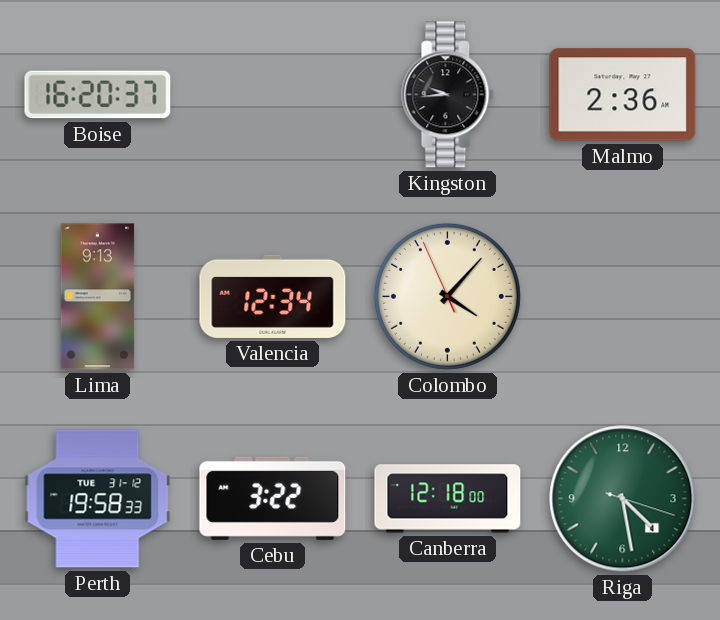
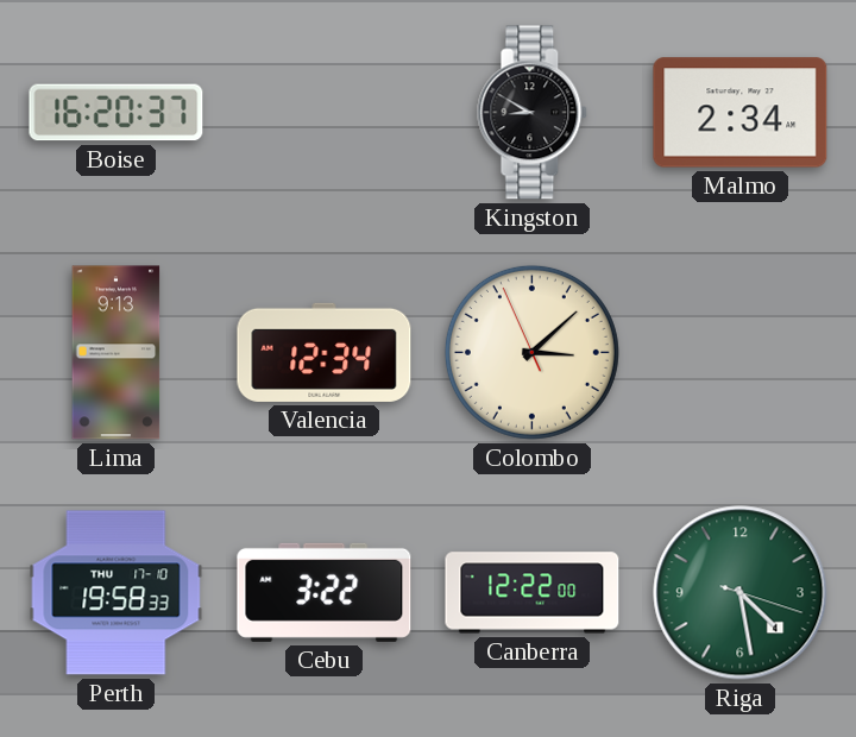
Kingston: 9:44 -> 8:50 (533, 113)
Malmo: 2:36 -> 2:34 (741, 113)
Colombo: 4:06 -> 3:07 (531, 352)
Perth date: TUE 31-12 -> THU 17-10 (117, 593)
Canberra: 12:18 -> 12:22 (533, 593)
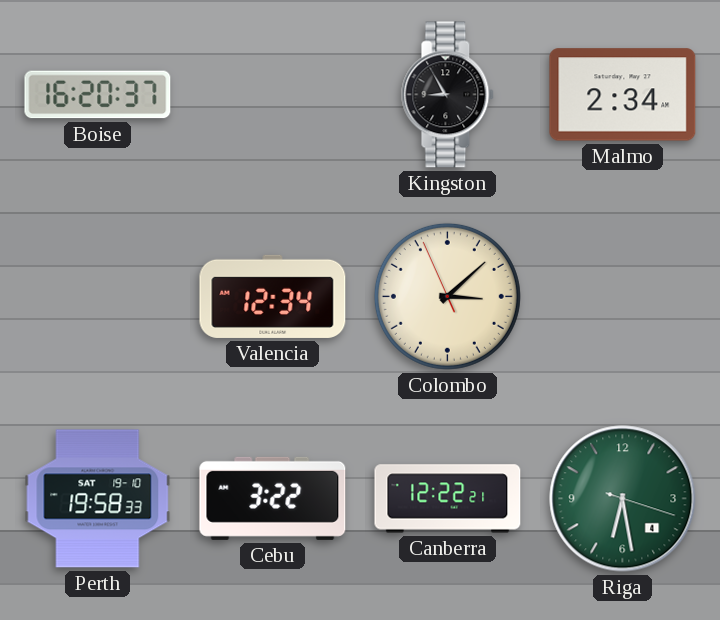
Kingston: 8:50 -> 8:55 (448, 95)
Lima: 9:13 -> none (117, 353)
Perth date: THU 17-10 -> SAT 19-10 (98, 499)
Canberra: 12:22:00 -> 12:22:21 (448, 499)
Riga: 4:28 -> 6:28 (623, 499)
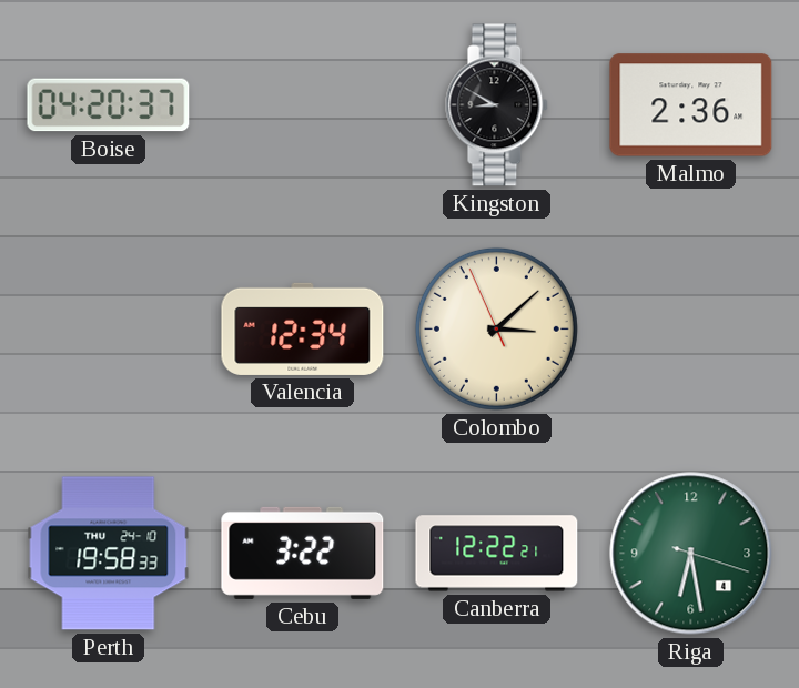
Boise: 16:20 -> 04:20 (109, 105)
Kingston: 8:55 -> 8:50 (497, 105)
Malmo: 2:34 -> 2:36 (691, 105)
Perth date: SAT 19-10 -> THU 24-10 (109, 554)
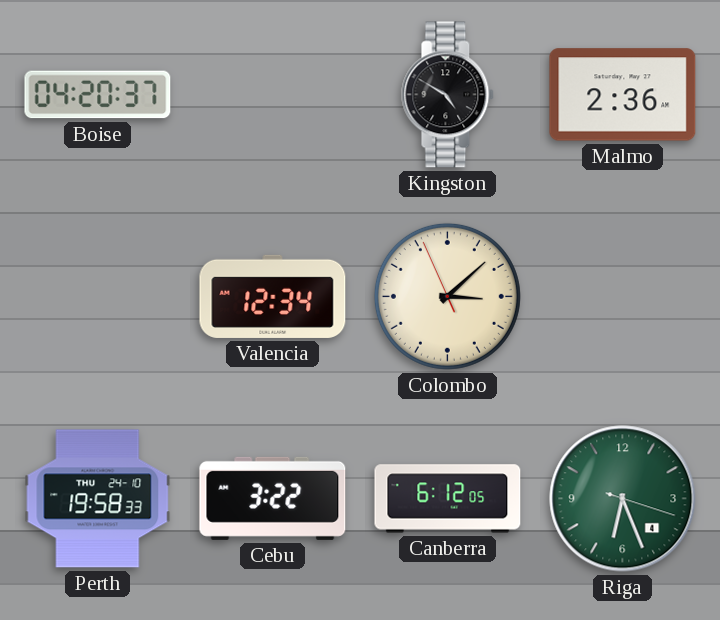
Kingston: 8:50 -> 4:50 (448, 95)
Canberra: 12:22 -> 6:12 (448, 499)
Riga: 6:28 -> 6:26 (623, 499)
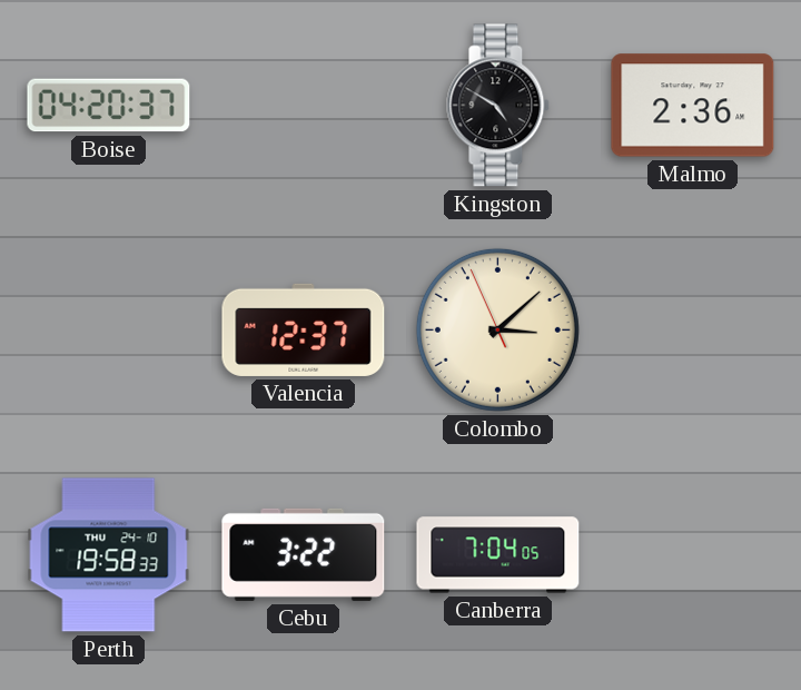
Valencia: 12:34 -> 12:37 (304, 329)
Canberra: 6:12 -> 7:04 (498, 555)
Riga: 6:26 -> none (623, 499)
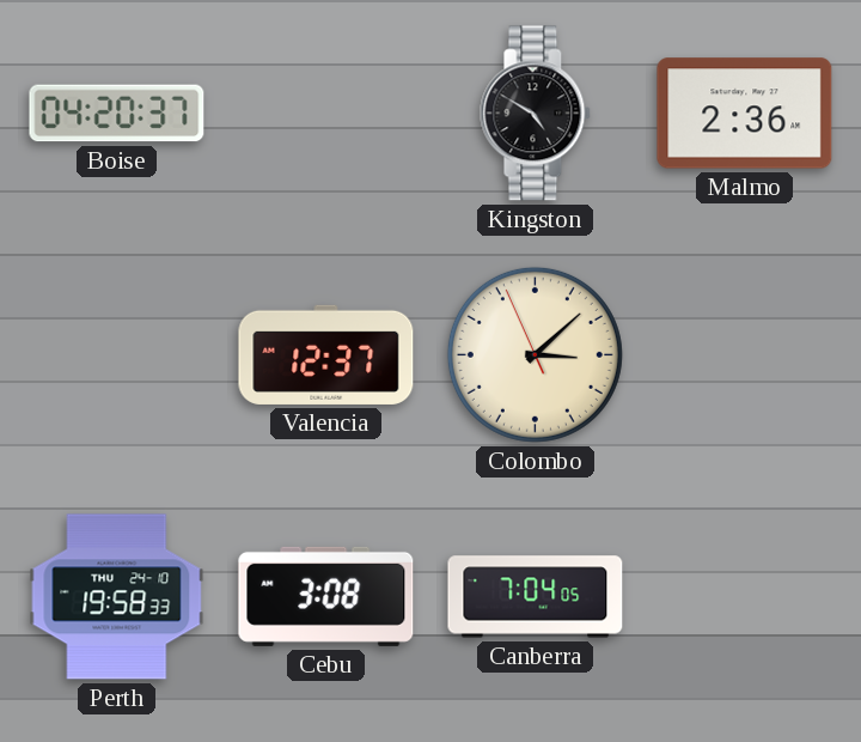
Cebu: 3:22 -> 3:08 (326, 596)
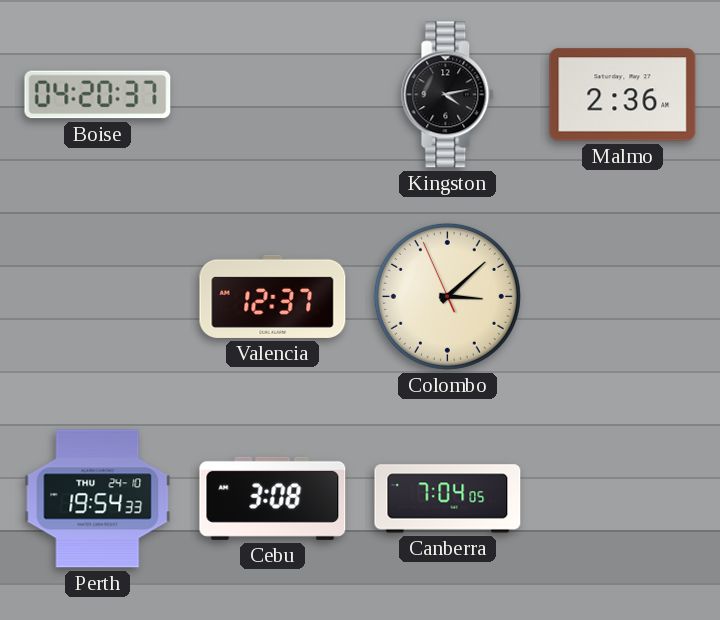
Kingston: 4:50 -> 4:13 (448, 95)
Perth: 19:58 -> 19:54 (98, 499)
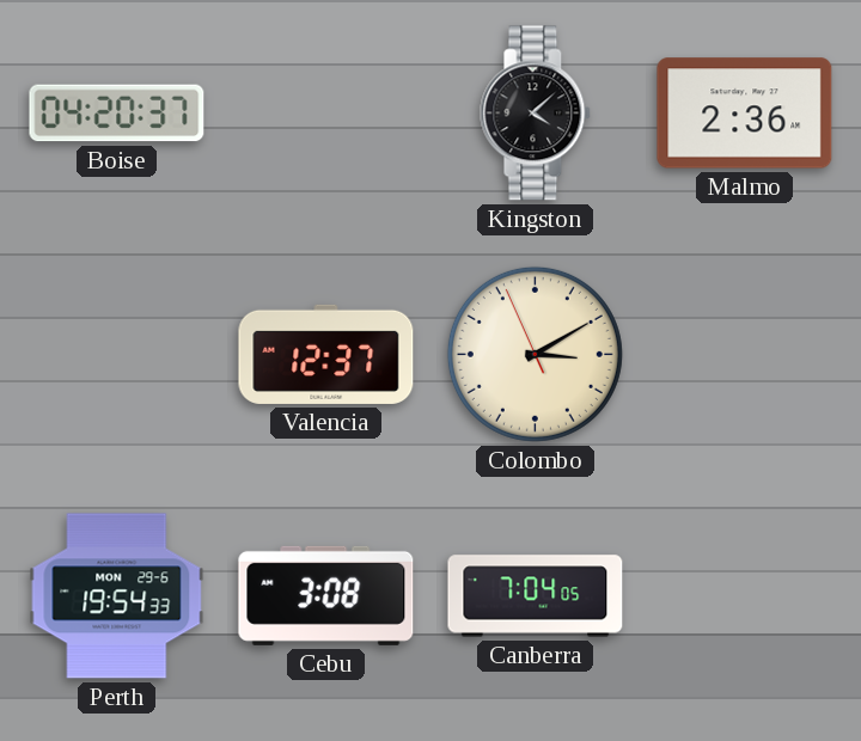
Kingston: 4:13 -> 4:08 (536, 114)
Colombo: 3:07 -> 3:09 (535, 354)
Perth date: THU 24-10 -> MON 29-6 (117, 596)
